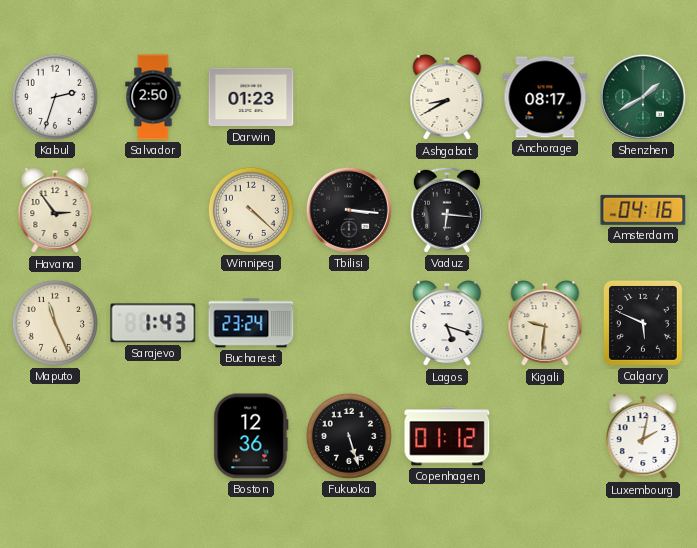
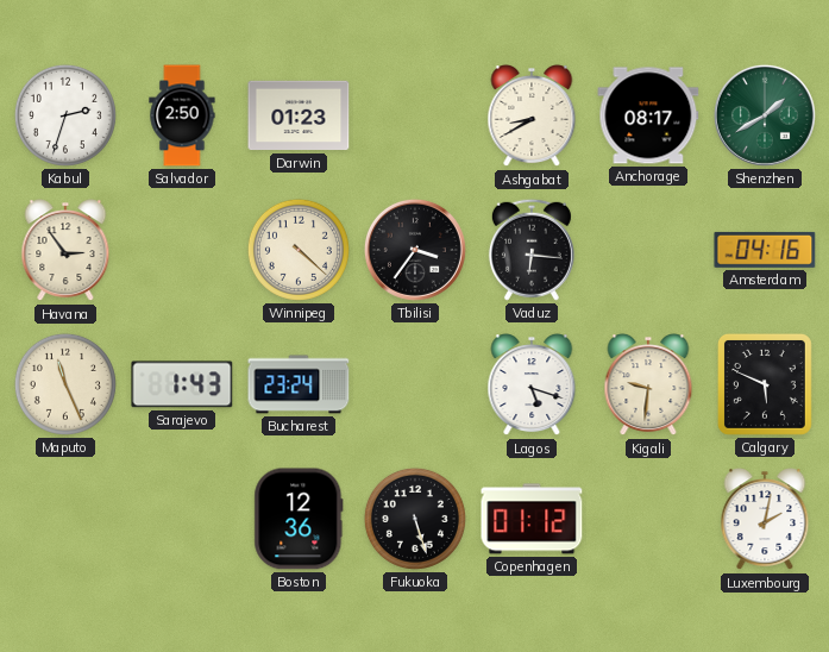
Tbilisi: 3:16 -> 3:36 (415, 250)
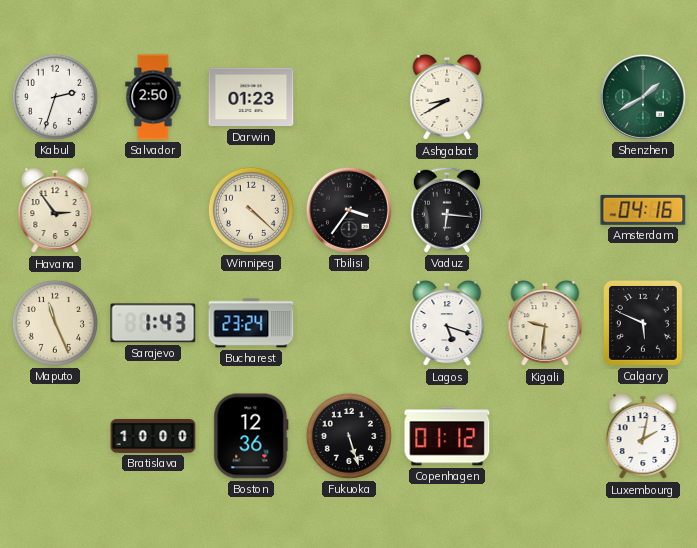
Anchorage: 08:17 -> none (648, 115)
Bratislava: none -> 10:00 (153, 436)
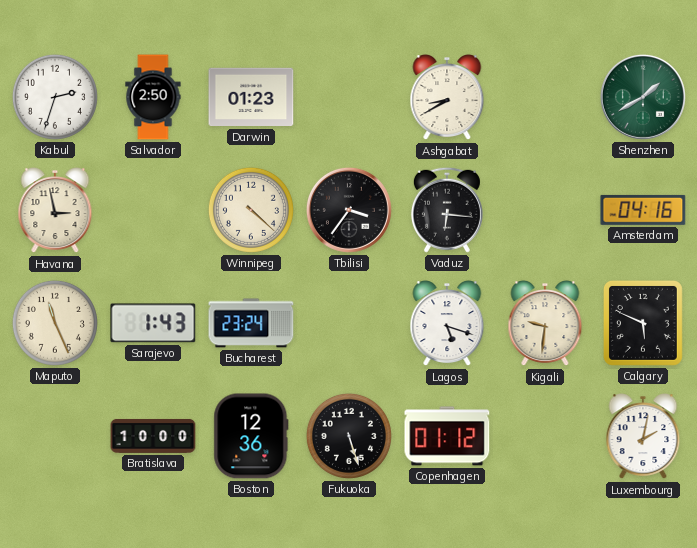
Havana: 2:54 -> 2:58 (55, 211)
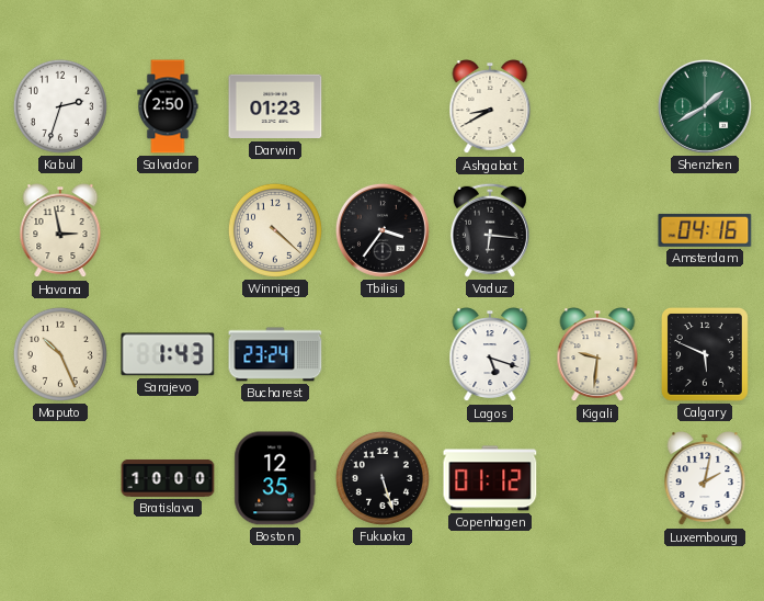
Maputo: 11:26 -> 10:26 (60, 354)
Boston: 12:36 -> 12:35 (275, 478)
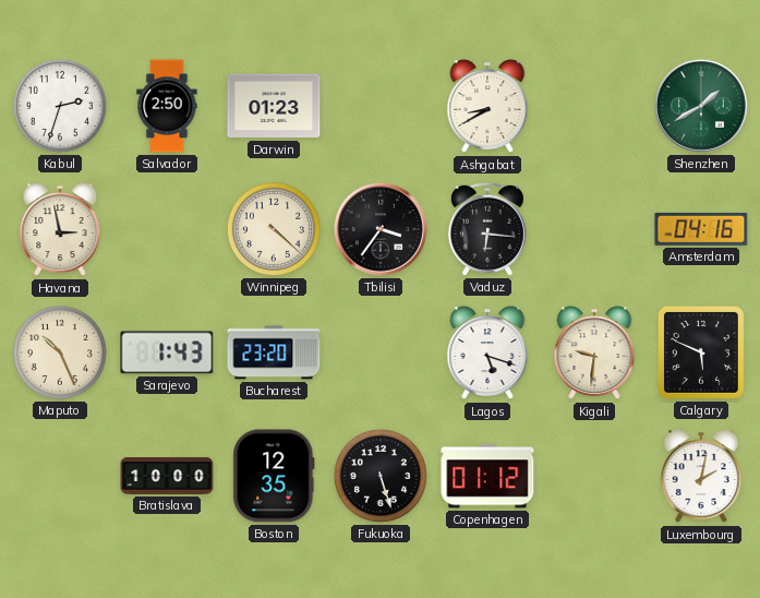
Bucharest: 23:24 -> 23:20 (274, 352)
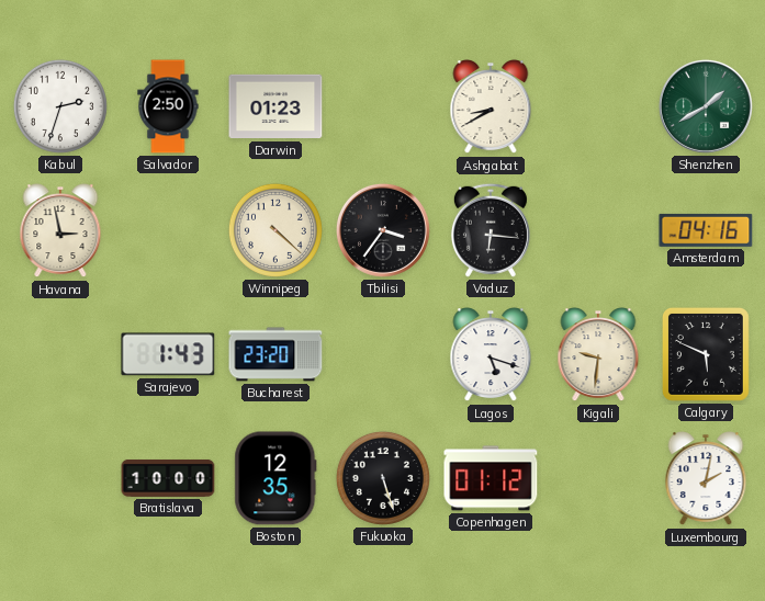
Maputo: 10:26 -> none (60, 352)
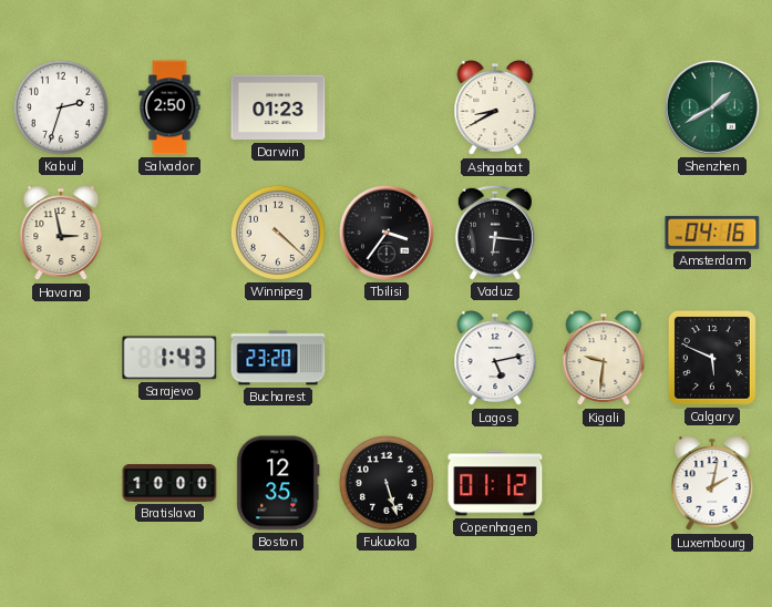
Lagos: 5:18 -> 5:13 (495, 359)
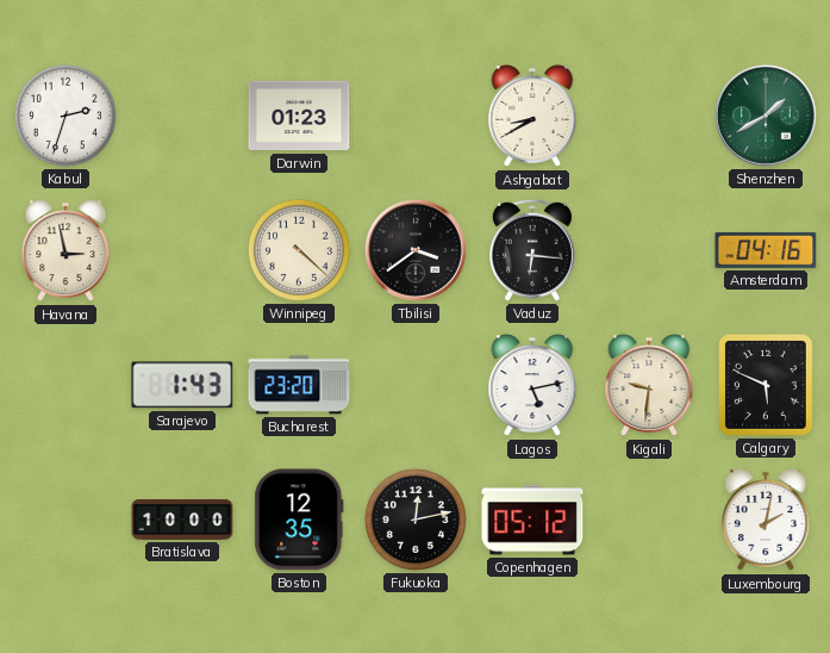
Salvador: 2:50 -> none (169, 107)
Tbilisi: 3:36 -> 3:39 (416, 250)
Fukuoka: 5:27 -> 12:13 (416, 520)
Copenhagen: 01:12 -> 05:12 (532, 520)
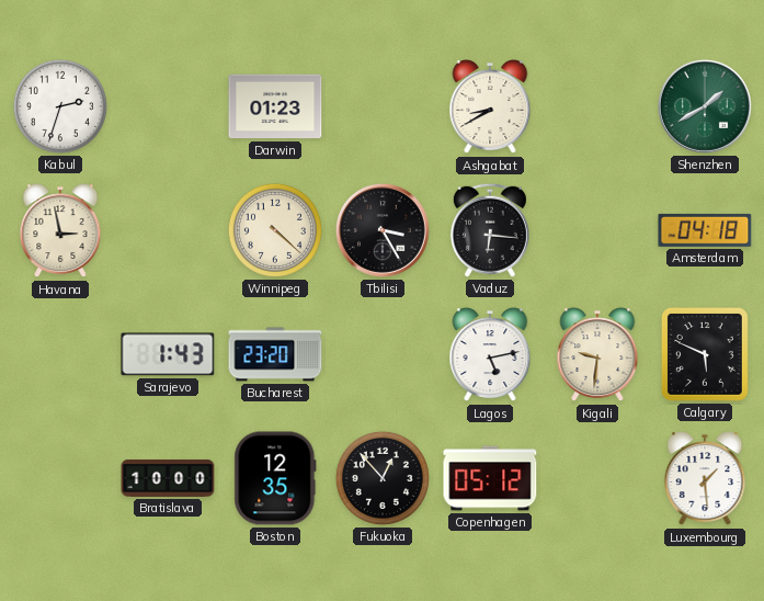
Tbilisi: 3:39 -> 3:25 (383, 230)
Amsterdam: 04:16 -> 04:18 (705, 230)
Fukuoka: 12:13 -> 12:53 (383, 478)
Luxembourg: 2:02 -> 1:29 (705, 479)
